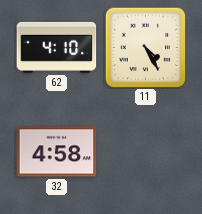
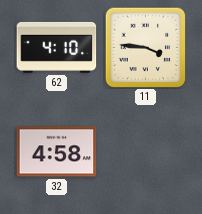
11: 4:25 -> 3:46 (145, 47)
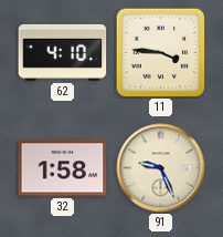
32: 4:58 -> 1:58 (63, 168)
91: none -> 9:26 (161, 168)
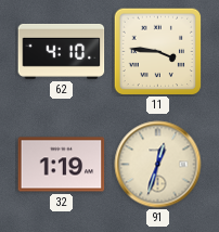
32: 1:58 -> 1:19 (62, 165)
91: 9:26 -> 12:33 (158, 165)
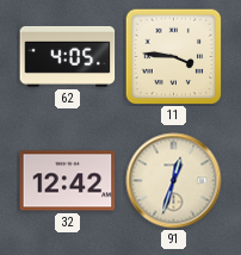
62: 4:10 -> 4:05 (68, 56)
32: 1:19 -> 12:42 (68, 181)
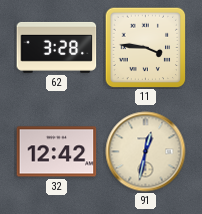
62: 4:05 -> 3:28 (57, 47)
91: 12:33 -> 12:32 (146, 152)
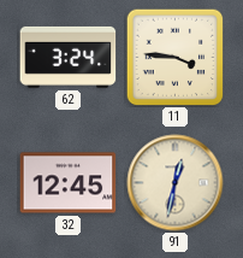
62: 3:28 -> 3:24 (69, 57)
32: 12:42 -> 12:45 (69, 183)
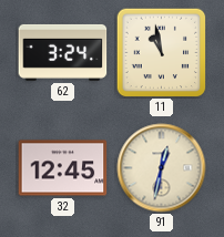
11: 3:46 -> 10:58 (161, 52)
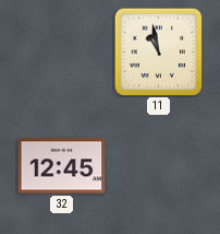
62: 3:24 -> none (63, 52)
91: 12:32 -> none (162, 168)
